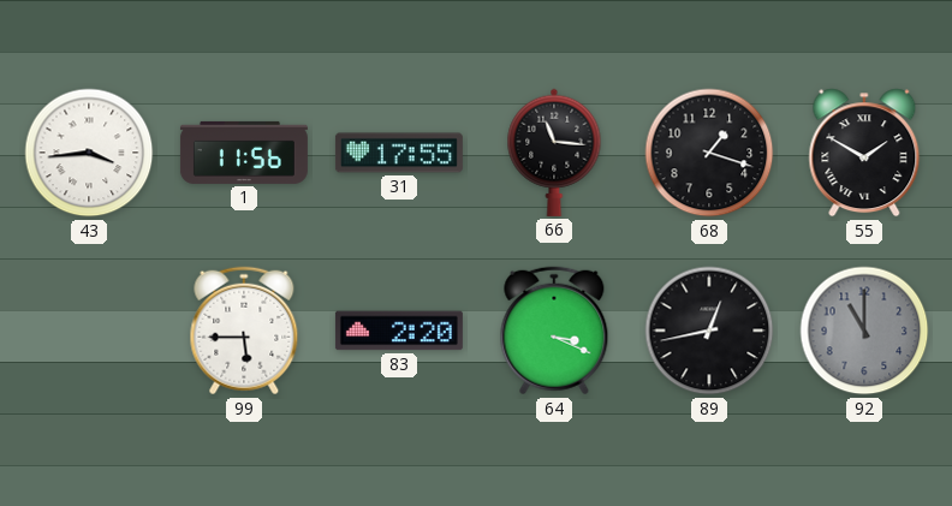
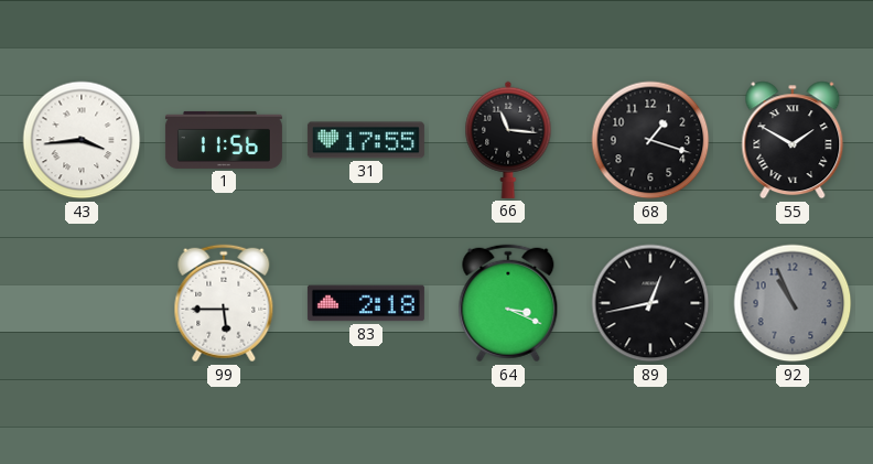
83: 2:20 -> 2:18 (366, 303)
92: 11:00 -> 10:56 (793, 303)
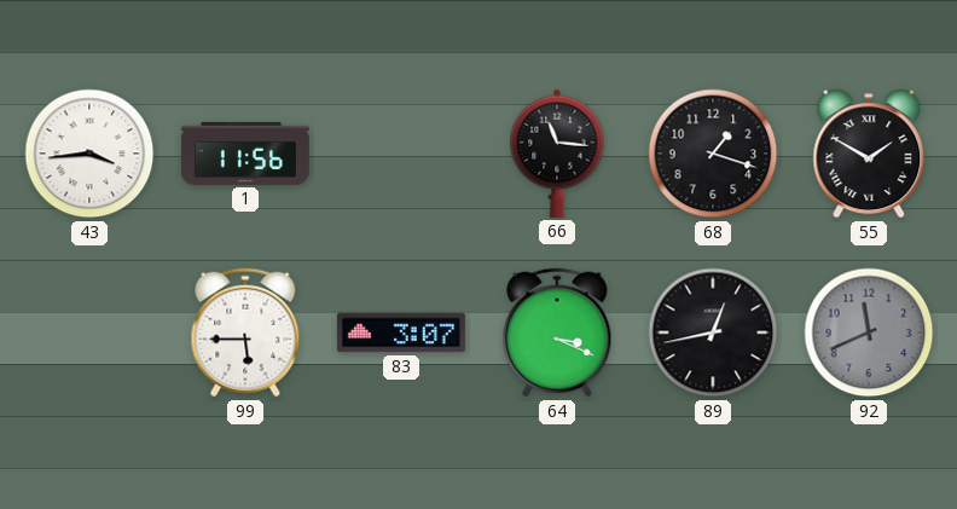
31: 17:55 -> none (366, 140)
83: 2:18 -> 3:07 (401, 332)
92: 10:56 -> 11:41 (869, 332)
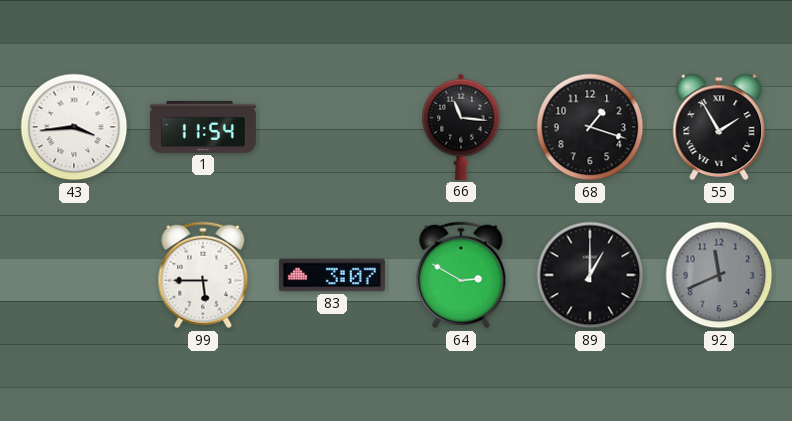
1: 11:56 -> 11:54 (203, 127)
55: 1:50 -> 1:55 (719, 127)
64: 3:19 -> 2:50 (461, 275)
89: 12:43 -> 1:00 (590, 275)
